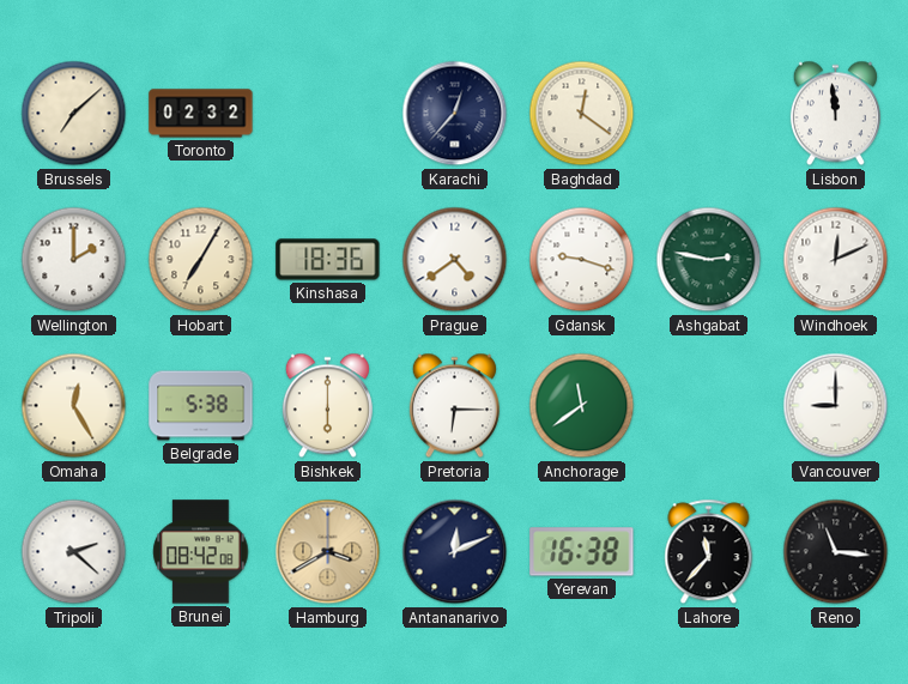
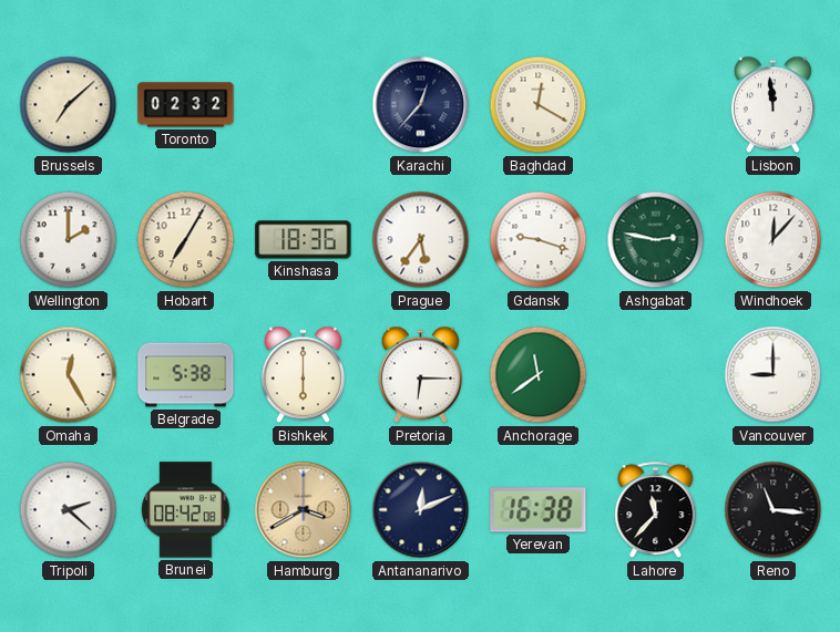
Baghdad: 12:21 -> 12:20 (539, 105)
Prague: 4:39 -> 5:36 (421, 240)
Windhoek: 12:11 -> 12:07 (774, 240)
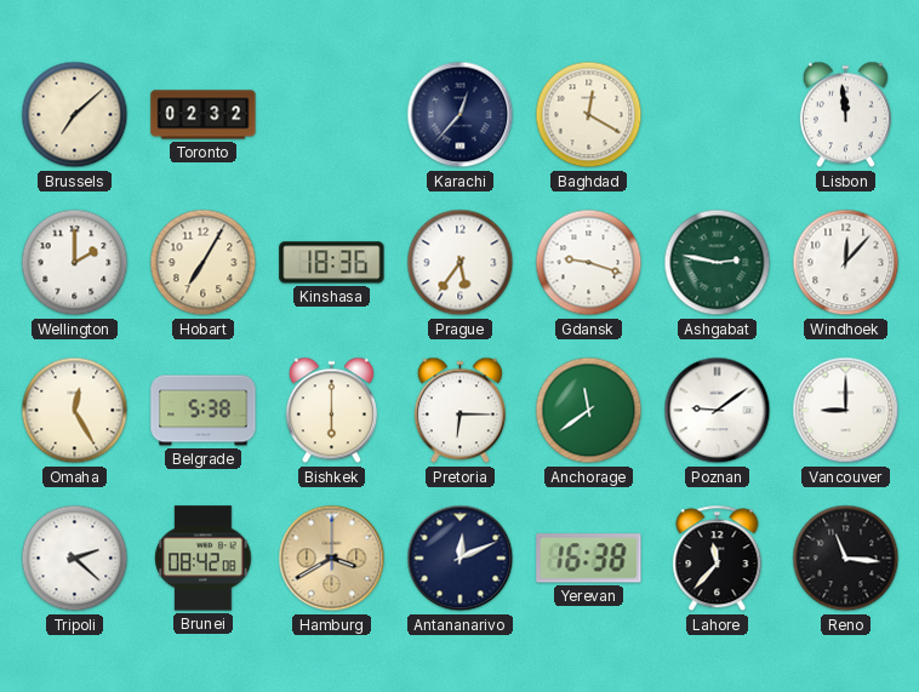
Poznan: none -> 9:09 (718, 411)
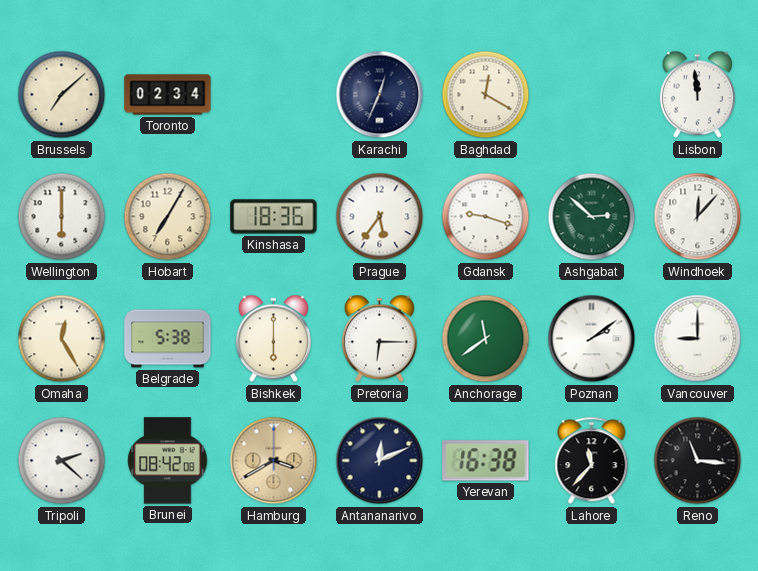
Toronto: 02:32 -> 02:34 (168, 95)
Karachi: 12:37 -> 12:34 (380, 95)
Wellington: 2:00 -> 6:00 (62, 217)
Ashgabat: 2:47 -> 2:52 (592, 217)
Poznan: 9:09 -> 2:09 (592, 339)
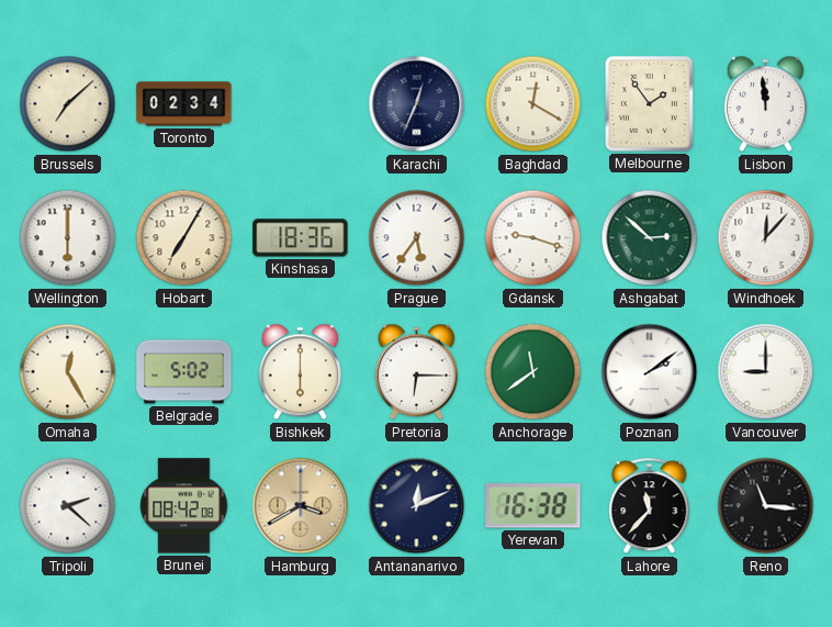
Melbourne: none -> 1:54 (649, 103)
Belgrade: 5:38 -> 5:02 (184, 372)
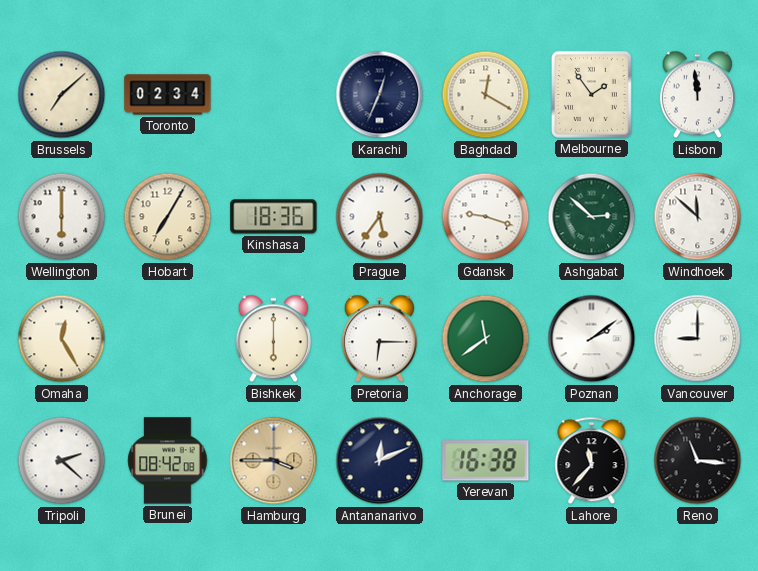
Windhoek: 12:07 -> 11:52 (698, 217)
Belgrade: 5:02 -> none (184, 372)
Hamburg: 3:40 -> 3:45 (274, 461)
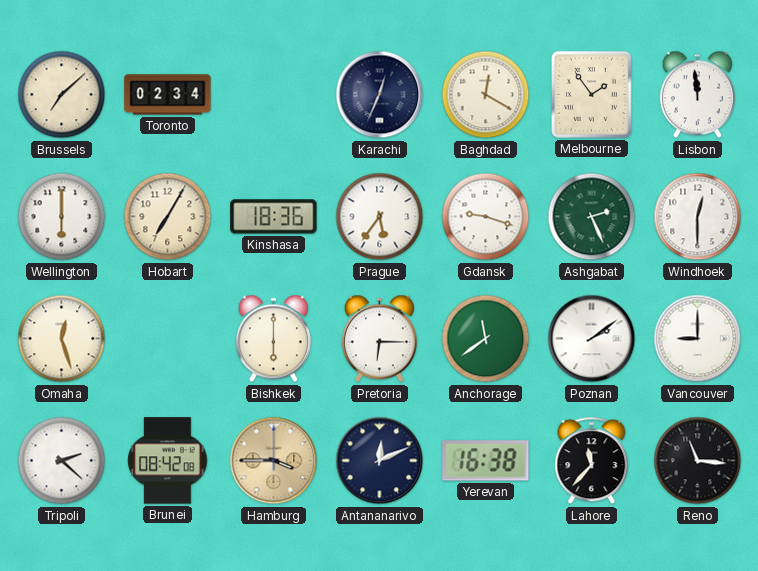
Ashgabat: 2:52 -> 2:26 (592, 217)
Windhoek: 11:52 -> 12:30 (698, 217)
Omaha: 12:25 -> 12:27 (62, 339)
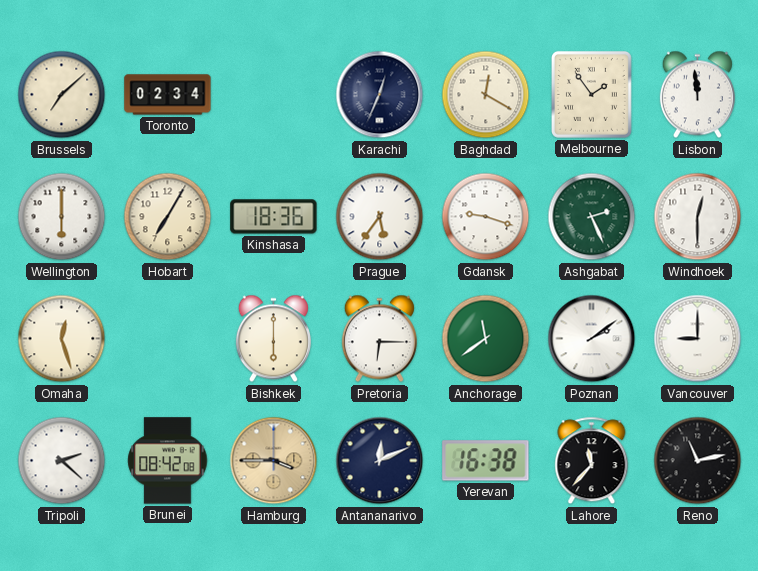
Reno: 11:16 -> 11:13 (698, 461)
